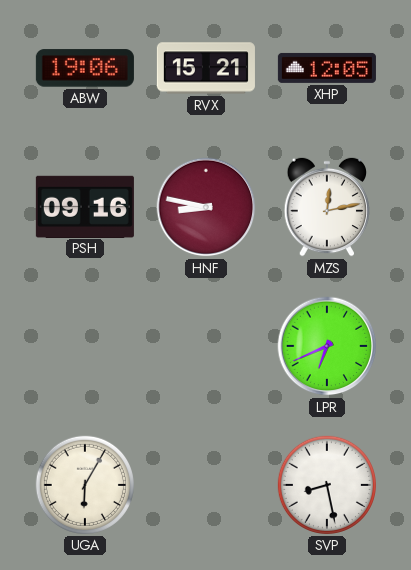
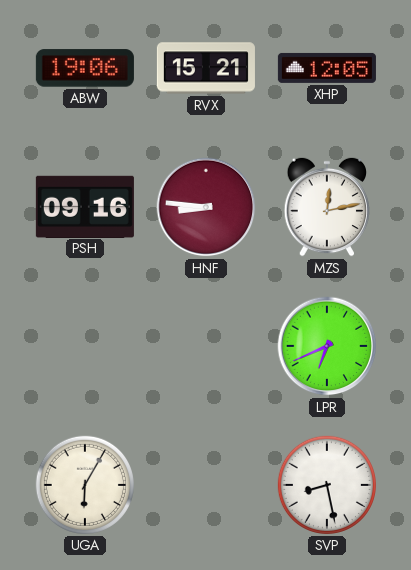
HNF: 8:47 -> 8:46 (206, 207)
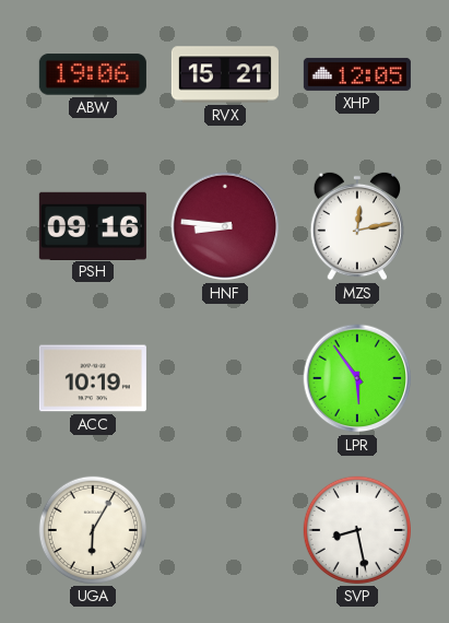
ACC: none -> 10:19 (93, 378)
LPR: 6:41 -> 5:54 (357, 378)
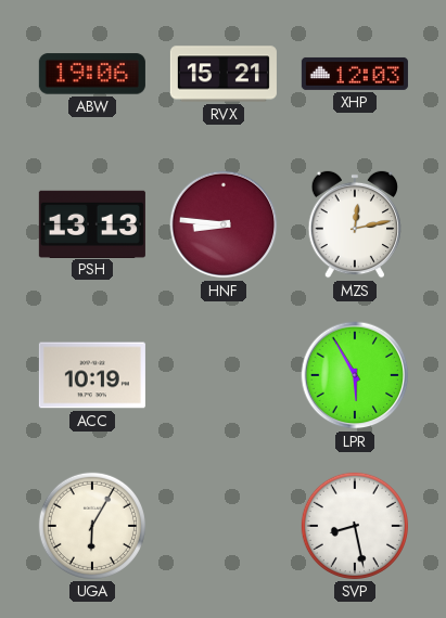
XHP: 12:05 -> 12:03 (355, 74)
PSH: 09:16 -> 13:13 (92, 223)
LPR: 5:54 -> 5:55 (355, 375)
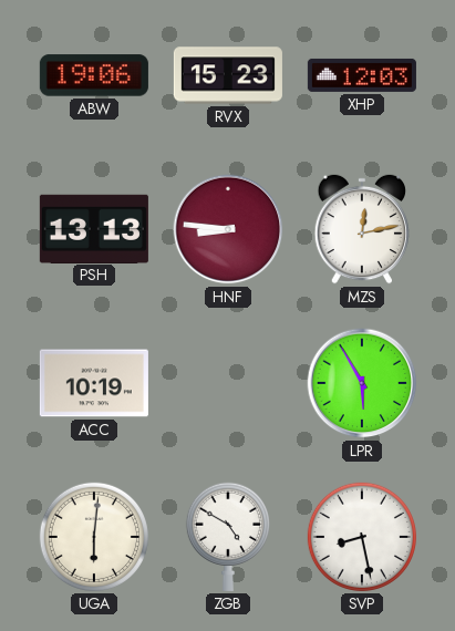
RVX: 15:21 -> 15:23 (228, 75)
UGA: 6:05 -> 6:01 (94, 537)
ZGB: none -> 4:50 (228, 537)
